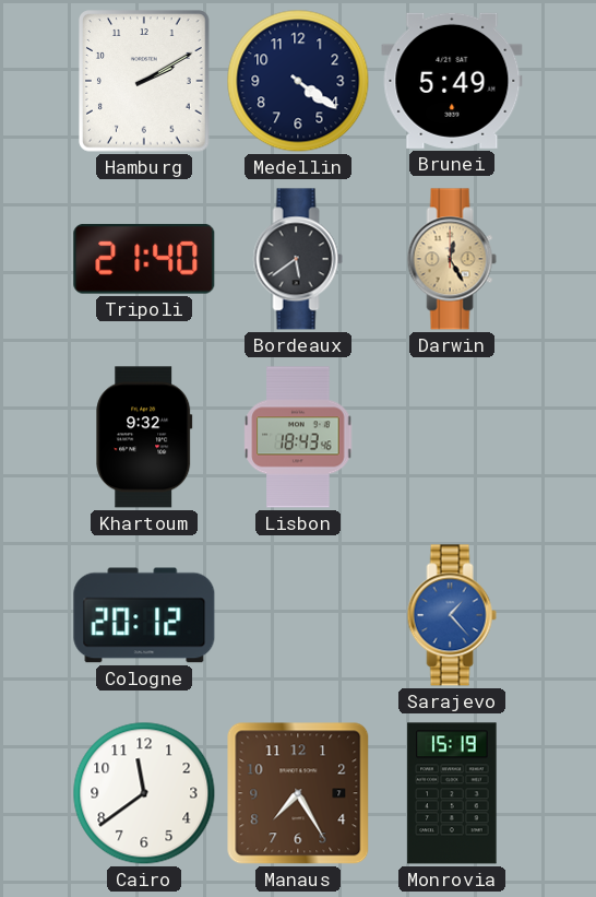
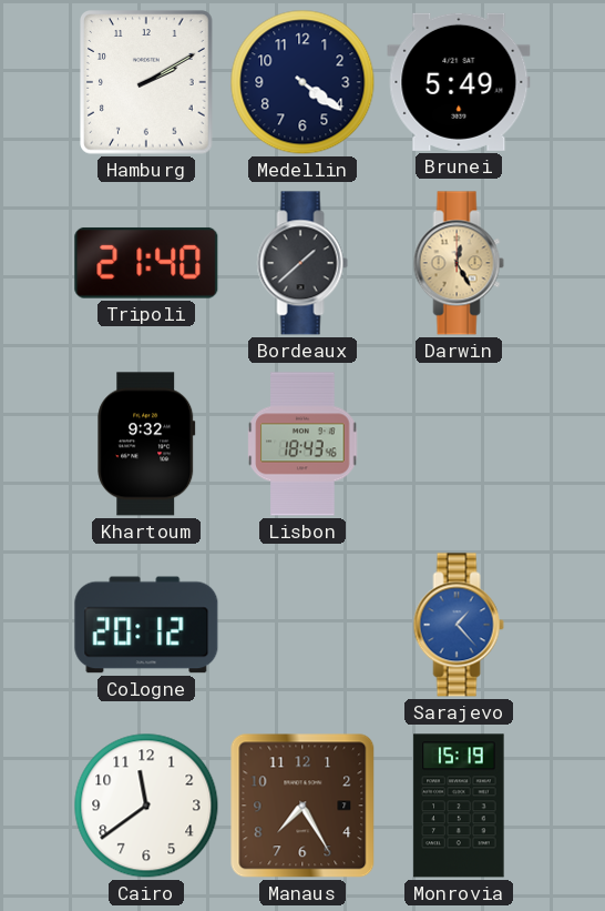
Bordeaux: 5:39 -> 1:38 (302, 263)
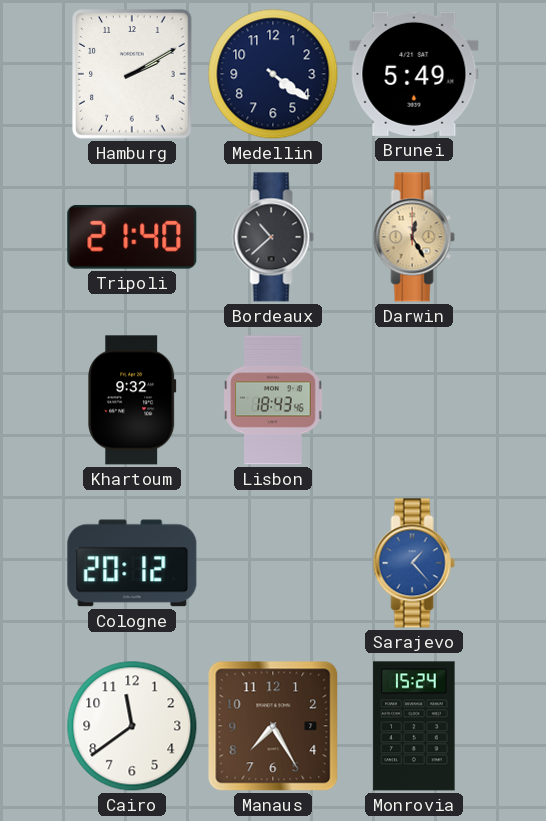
Bordeaux: 1:38 -> 10:38 (273, 237)
Monrovia: 15:19 -> 15:24 (414, 726)
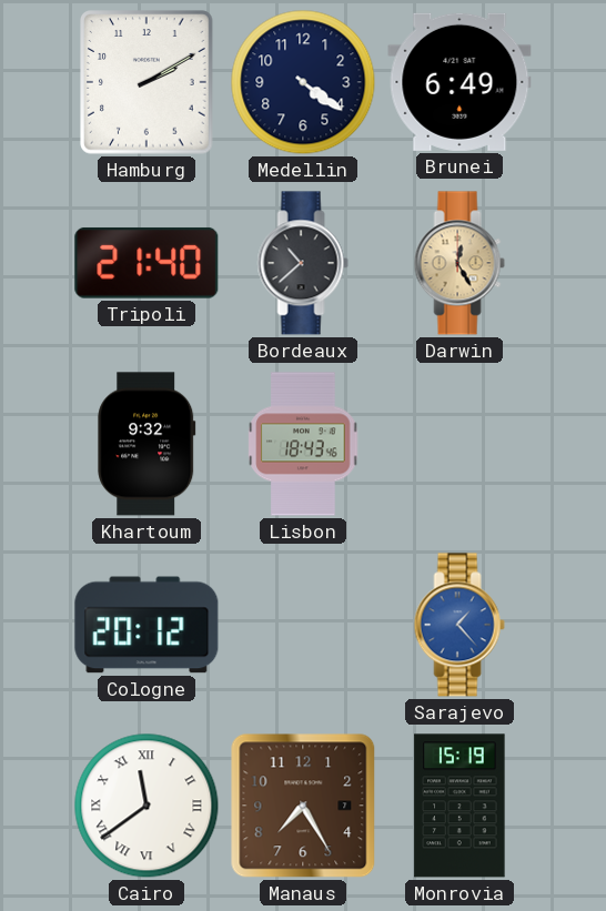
Brunei: 5:49 -> 6:49 (459, 82)
Cairo numerals: Arabic -> Roman (147, 806)
Monrovia: 15:24 -> 15:19 (459, 806)
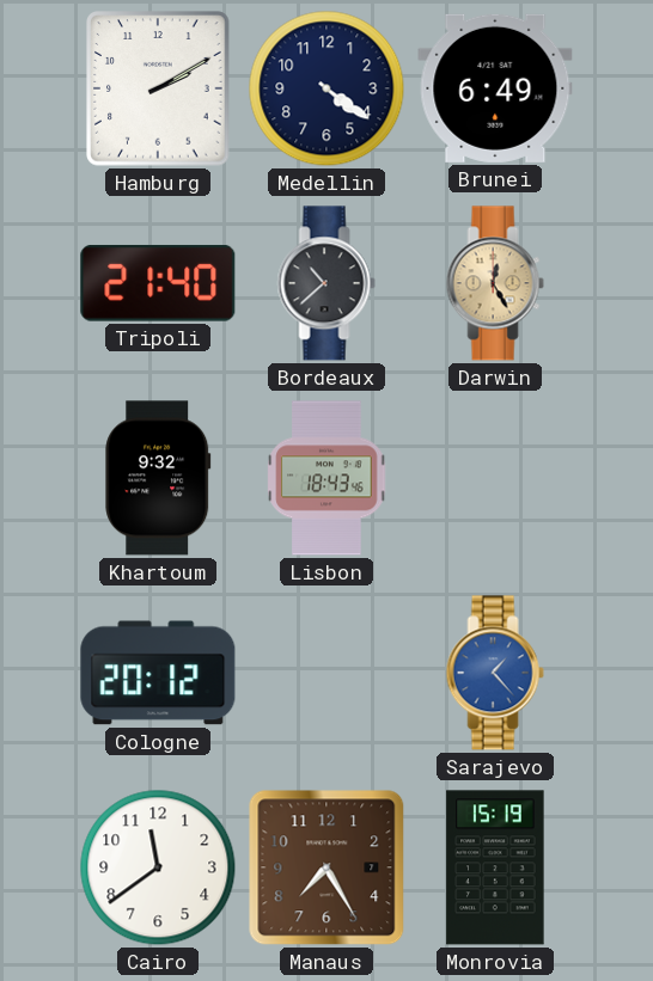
Cairo numerals: Roman -> Arabic (158, 867)
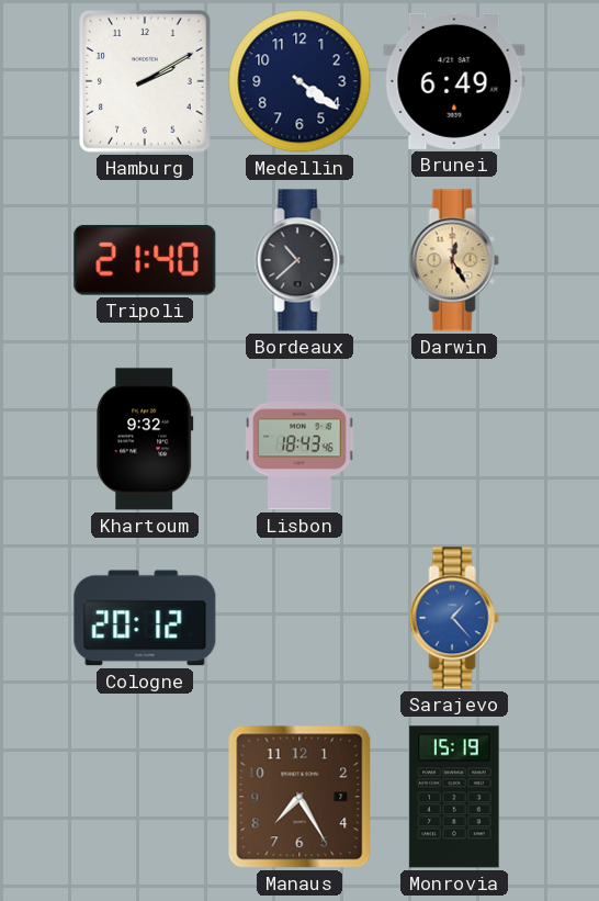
Cairo: 11:39 -> none (158, 867)
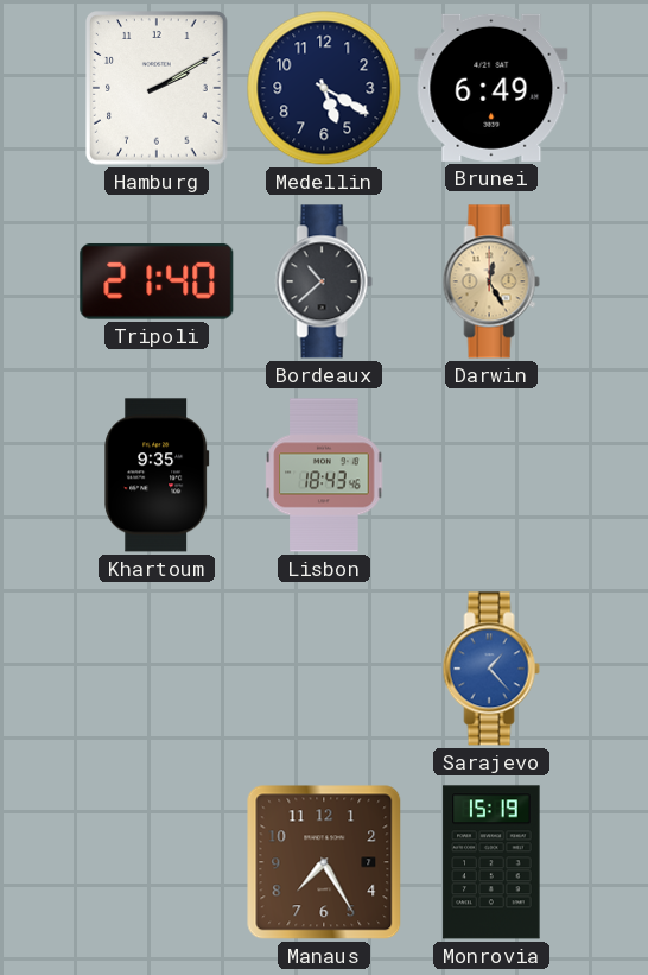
Medellin: 4:21 -> 5:20 (324, 88)
Khartoum: 9:32 -> 9:35 (157, 475)
Cologne: 20:12 -> none (145, 618)
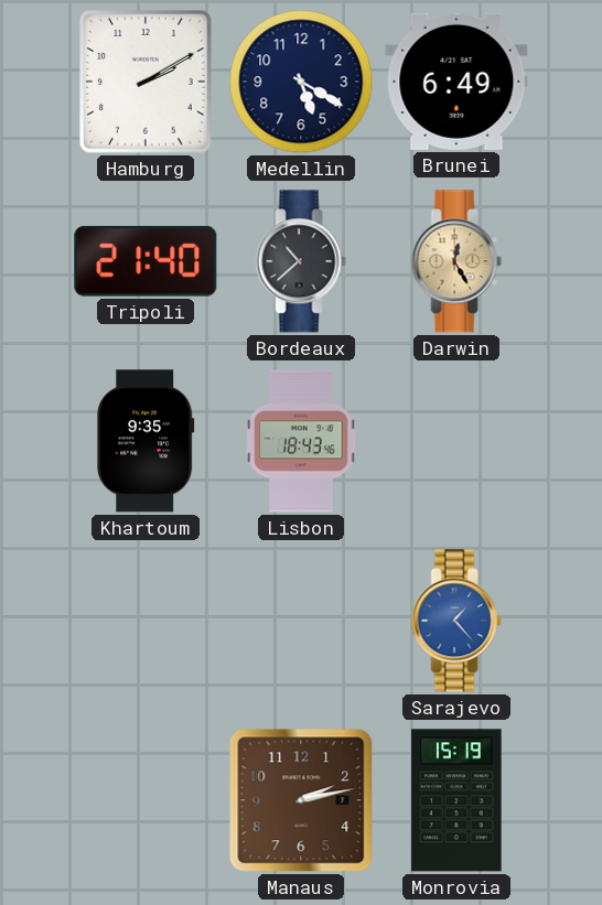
Manaus: 7:25 -> 2:13 (301, 800)
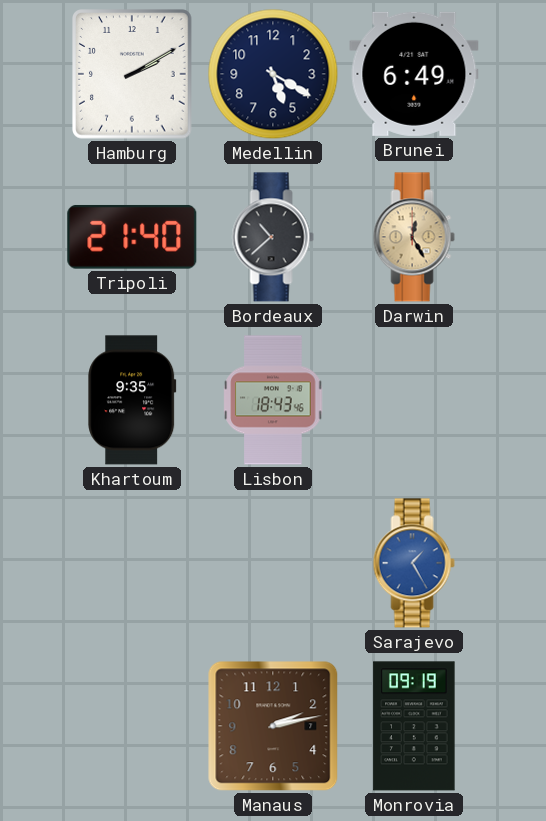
Sarajevo: 1:23 -> 1:25 (414, 563)
Monrovia: 15:19 -> 09:19 (414, 726)
